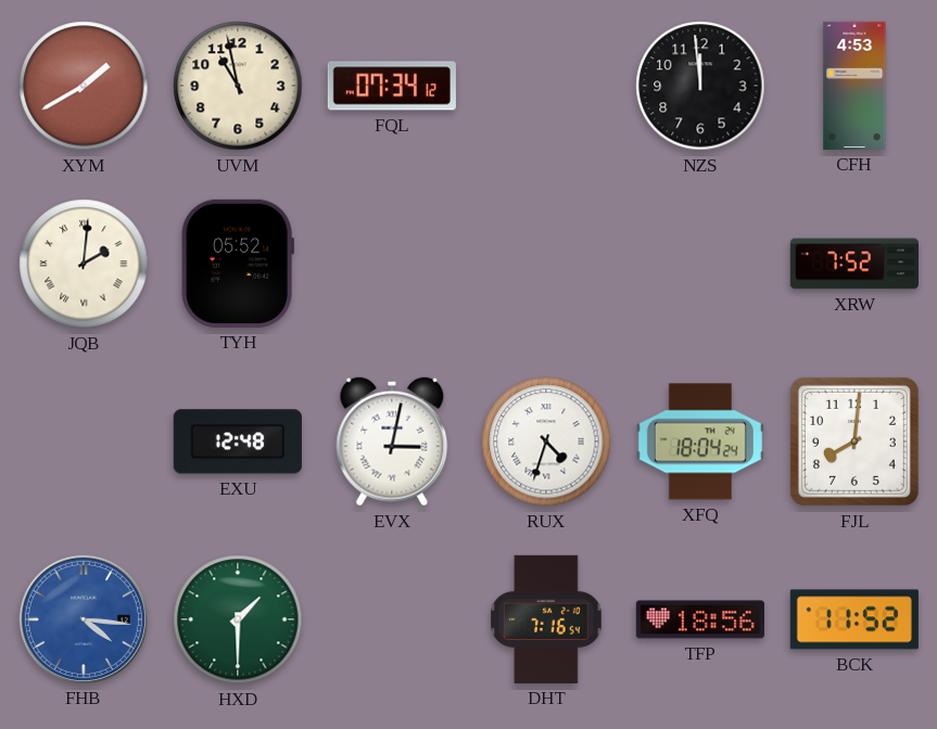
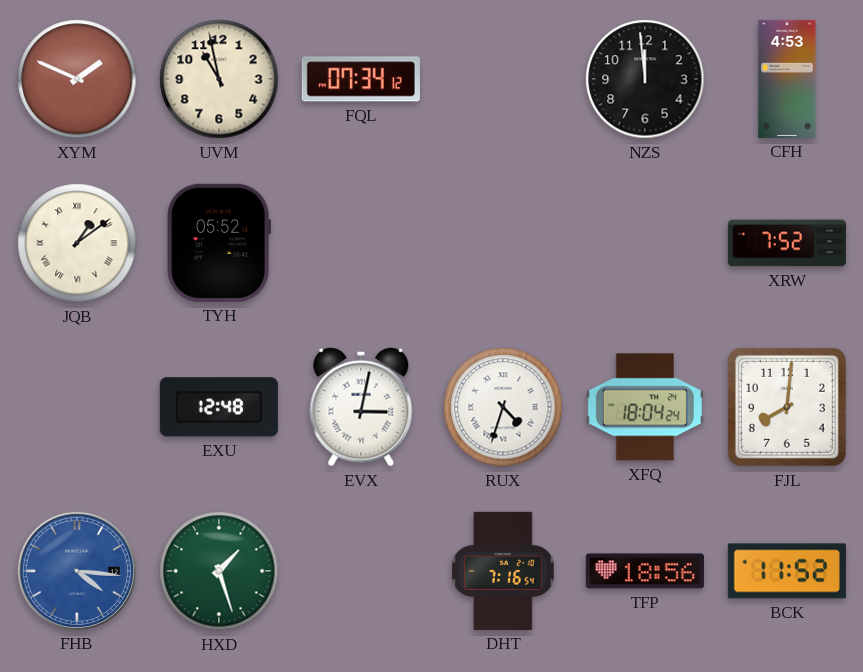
XYM: 1:40 -> 1:49 (77, 79)
JQB: 2:01 -> 1:09 (77, 243)
HXD: 1:30 -> 1:27 (219, 571)
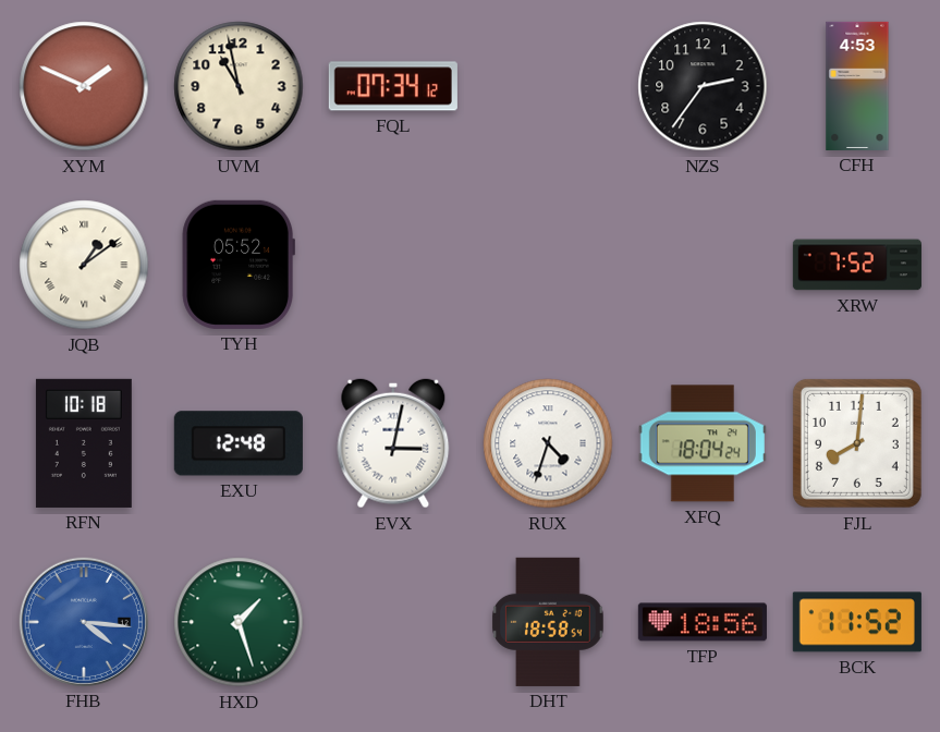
NZS: 11:59 -> 2:36 (703, 86)
RFN: none -> 10:18 (84, 443)
DHT: 7:16 -> 18:58 (549, 622)
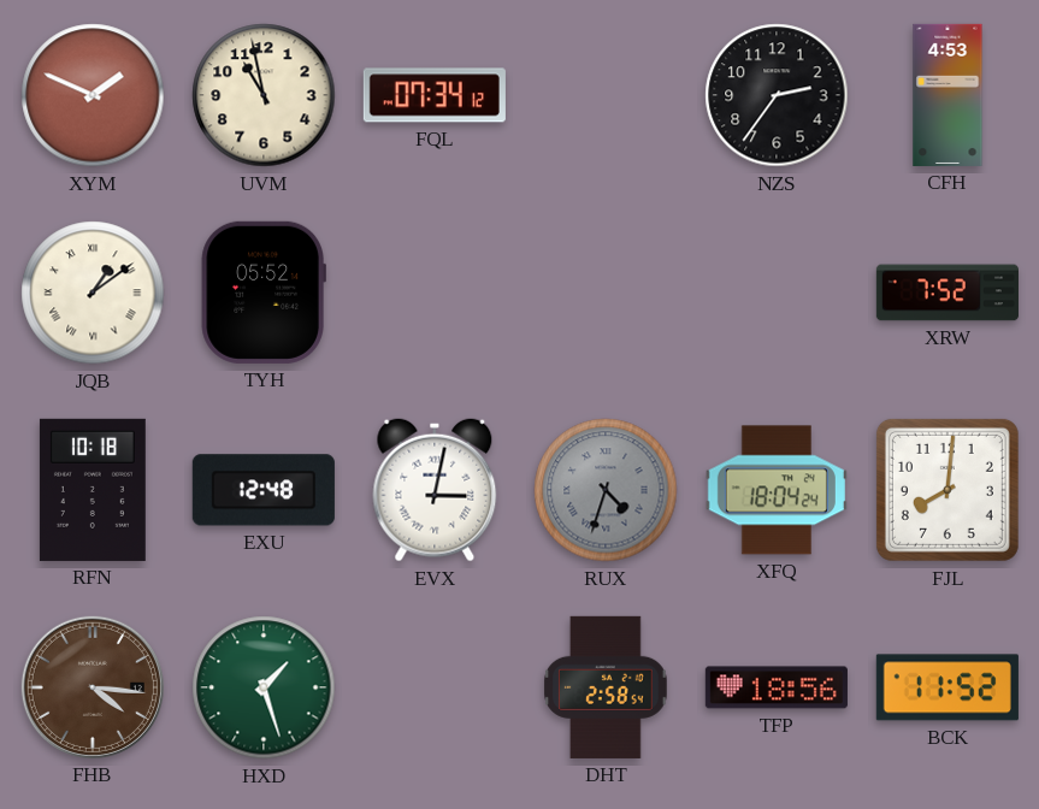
RUX dial: white -> grey (606, 490)
FHB dial: blue -> brown (93, 687)
DHT: 18:58 -> 2:58 (607, 687)
